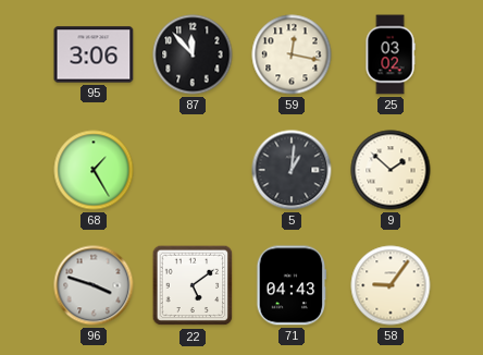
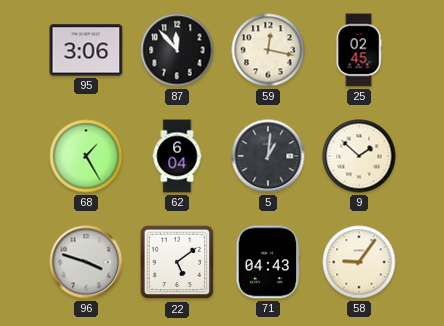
25: 03:02 -> 02:45 (359, 50)
62: none -> 6:04 (177, 156)
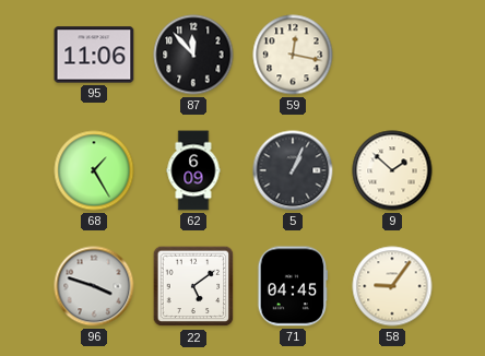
95: 3:06 -> 11:06 (94, 55)
25: 02:45 -> none (359, 50)
62: 6:04 -> 6:09 (193, 170)
5: 1:01 -> 1:04 (293, 170)
71: 04:43 -> 04:45 (293, 286)
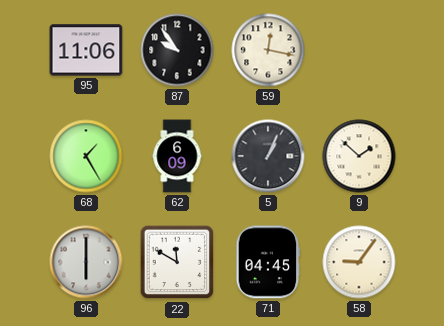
87: 11:53 -> 9:54 (177, 50)
96: 3:48 -> 6:00 (86, 262)
22: 5:09 -> 11:50 (177, 262)
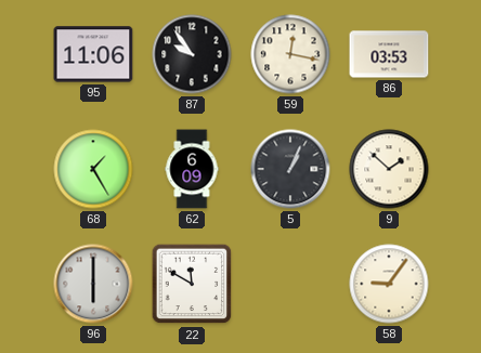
86: none -> 03:53 (389, 54)
71: 04:45 -> none (268, 262)
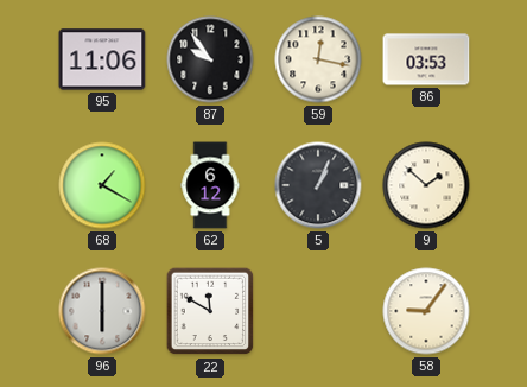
68: 1:25 -> 1:20 (102, 185)
62: 6:09 -> 6:12 (210, 185)
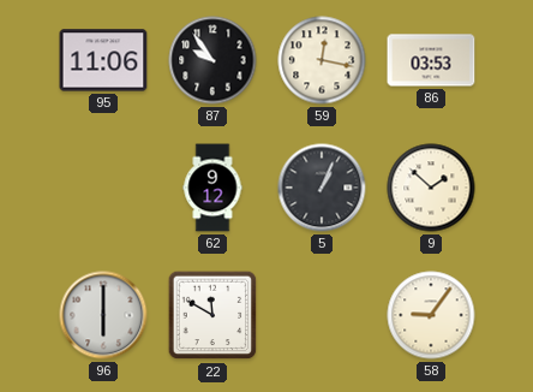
68: 1:20 -> none (102, 185)
62: 6:12 -> 9:12 (212, 188)
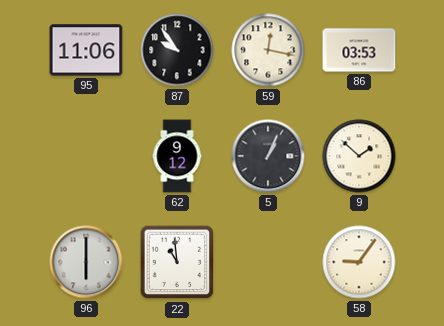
22: 11:50 -> 10:59 (177, 262)
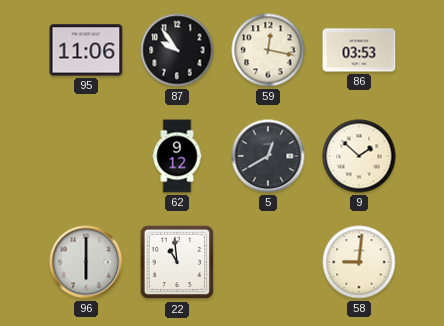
5: 1:04 -> 12:40 (268, 156)
58: 9:06 -> 9:01 (359, 262)
